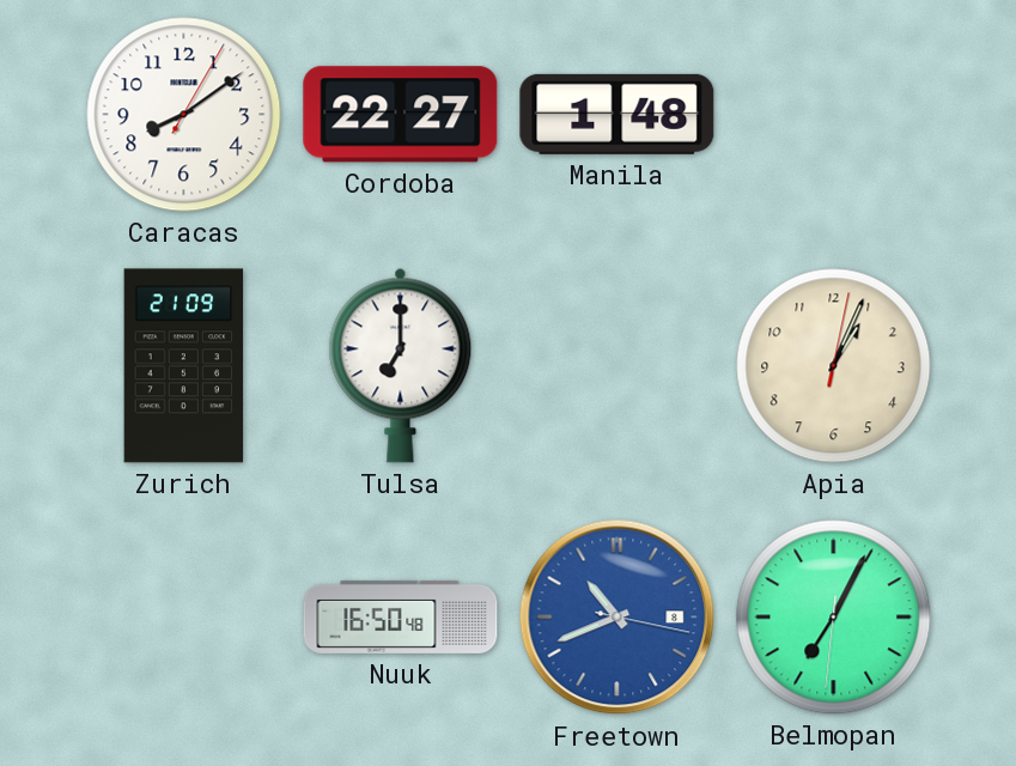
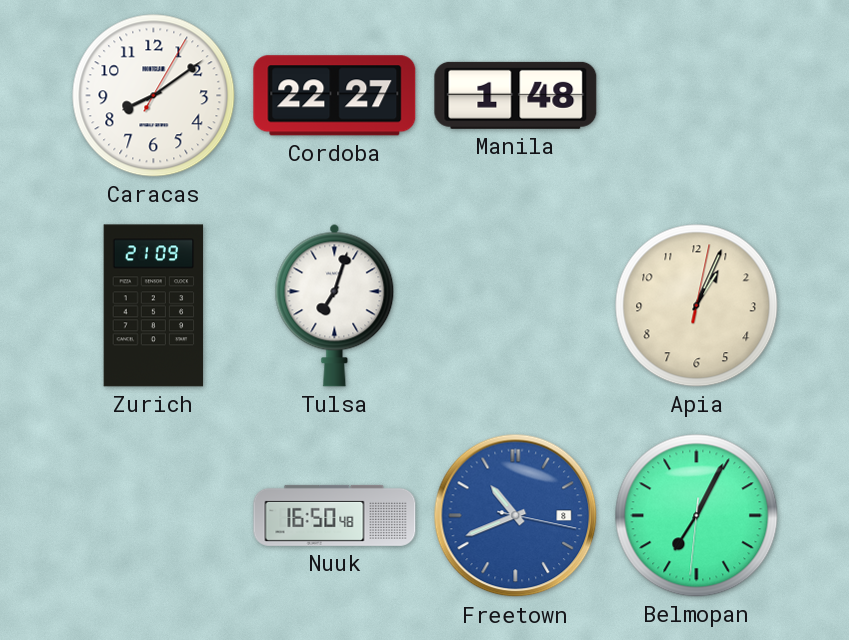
Tulsa: 7:00 -> 7:03 (335, 305)
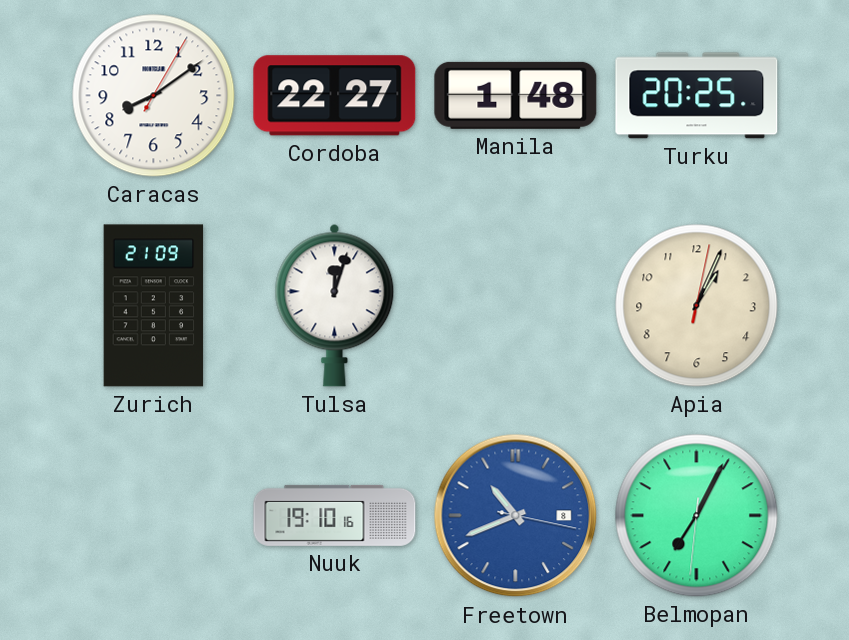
Turku: none -> 20:25 (697, 96)
Tulsa: 7:03 -> 12:03 (335, 305)
Nuuk: 16:50 -> 19:10 (335, 515)
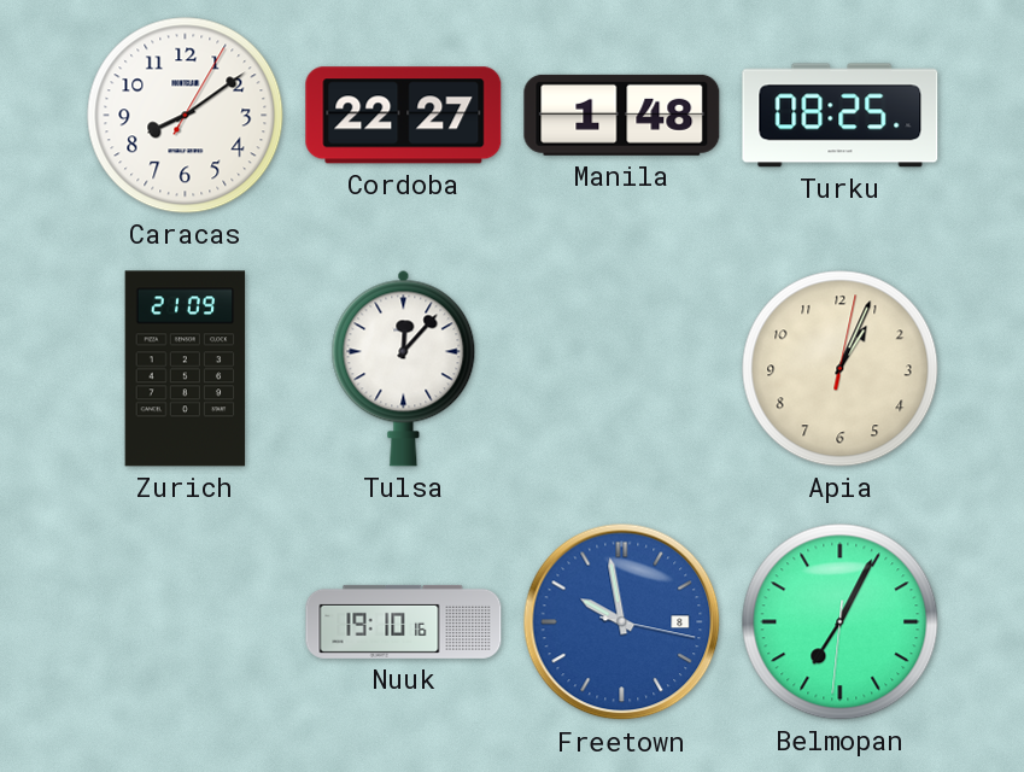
Turku: 20:25 -> 08:25 (841, 116)
Tulsa: 12:03 -> 12:07 (404, 368)
Freetown: 10:41 -> 9:58 (622, 622)
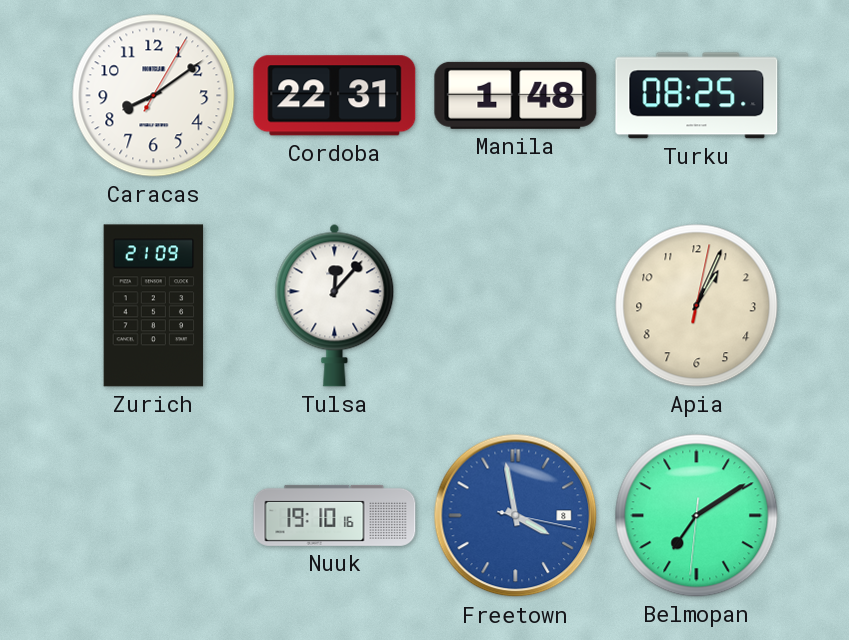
Cordoba: 22:27 -> 22:31 (335, 96)
Freetown: 9:58 -> 3:58 (516, 516)
Belmopan: 7:04 -> 7:09 (697, 516)
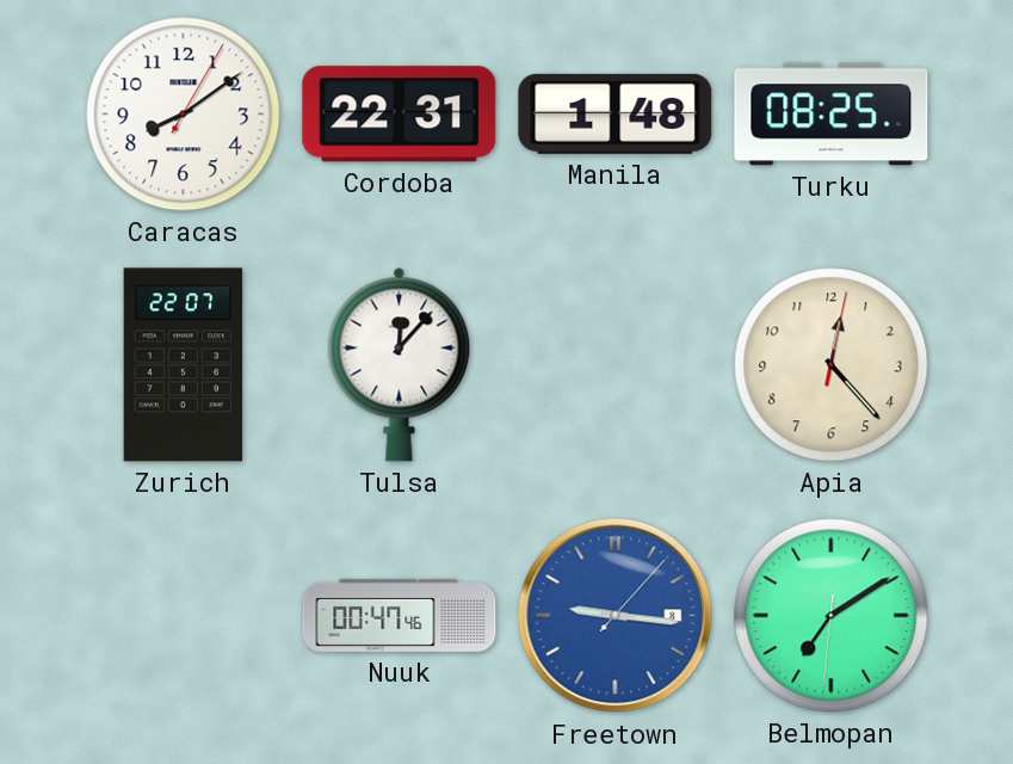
Zurich: 21:09 -> 22:07 (184, 365)
Apia: 1:04 -> 12:23 (832, 365)
Nuuk: 19:10 -> 00:47 (400, 615)
Freetown: 3:58 -> 9:16 (616, 616)
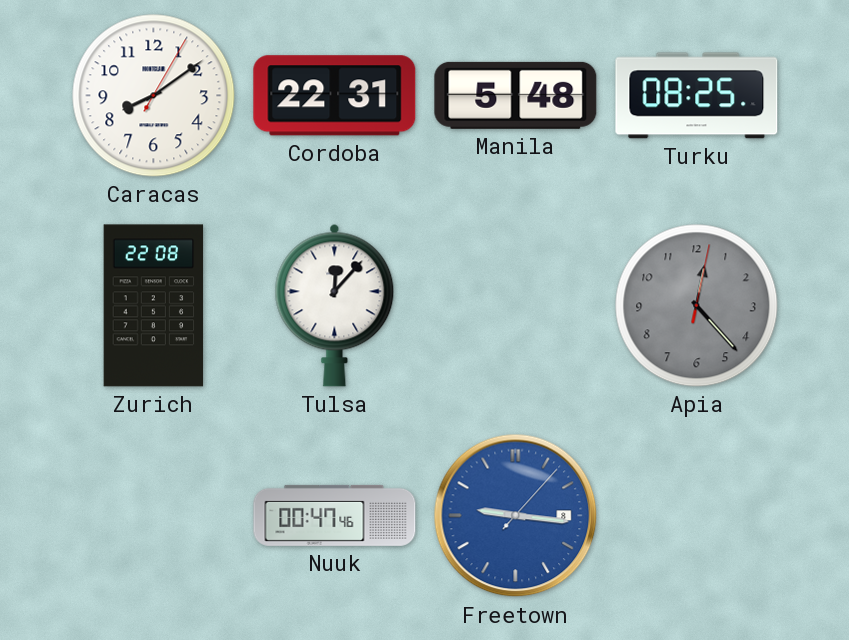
Manila: 1:48 -> 5:48 (516, 95)
Zurich: 22:07 -> 22:08 (154, 306)
Apia dial: cream -> grey (697, 306)
Belmopan: 7:09 -> none (832, 616)
